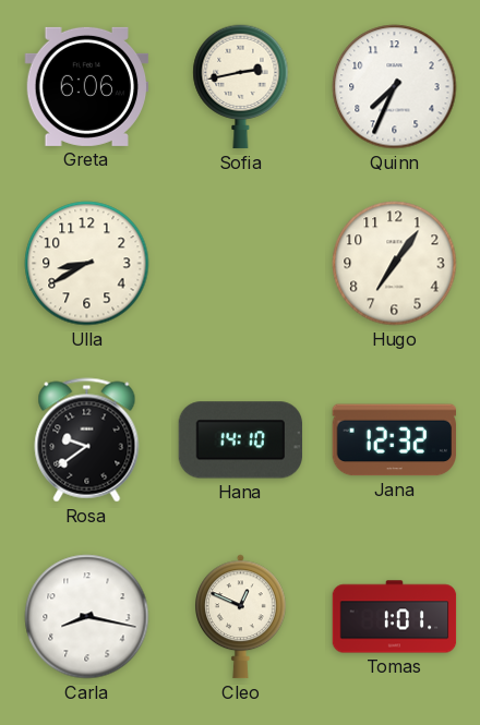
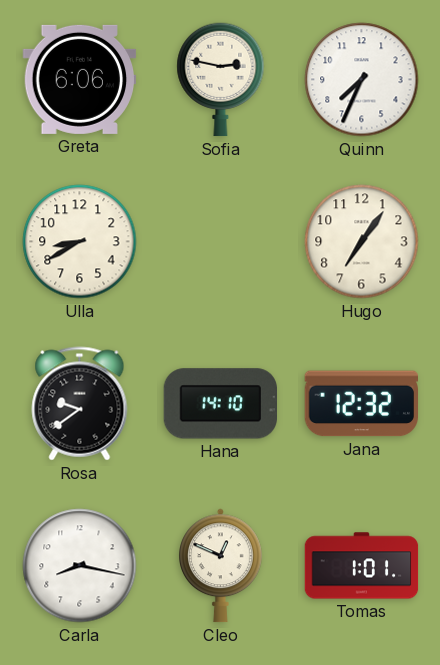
Sofia: 2:43 -> 2:47 (221, 80)
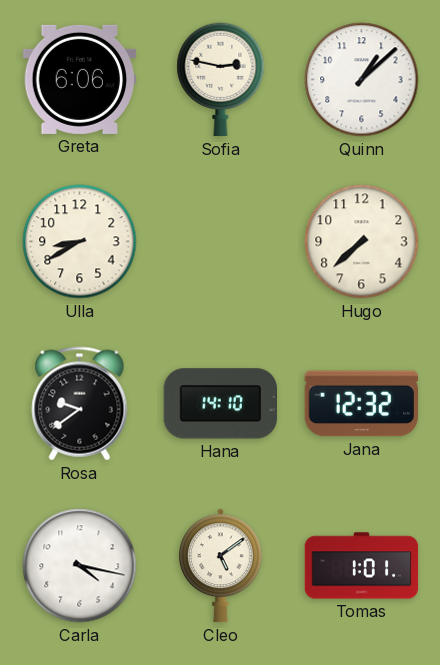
Quinn: 7:34 -> 1:08 (362, 80)
Hugo: 7:06 -> 7:38 (362, 242)
Carla: 8:17 -> 4:17 (80, 566)
Cleo: 12:49 -> 5:09 (221, 566)
